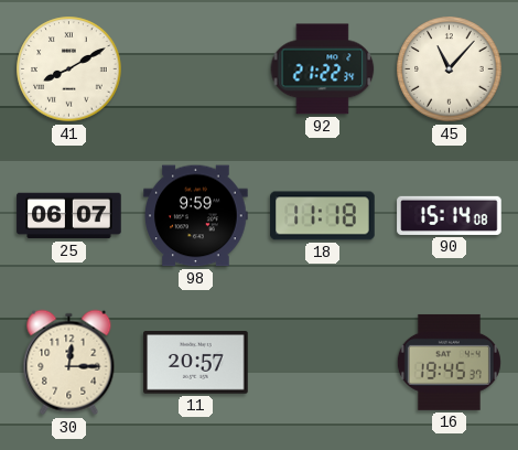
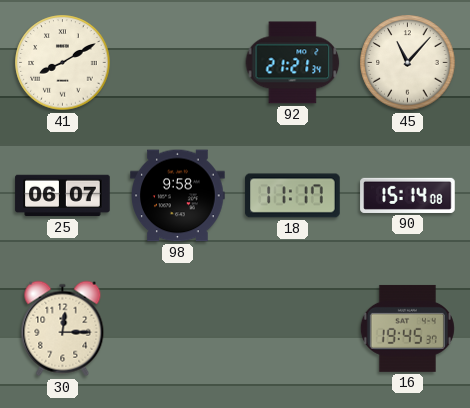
92: 21:22 -> 21:21 (293, 63)
98: 9:59 -> 9:58 (178, 196)
18: 11:18 -> 11:17 (293, 196)
11: 20:57 -> none (196, 363)
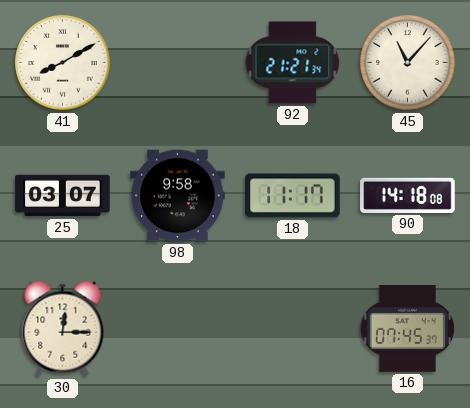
25: 06:07 -> 03:07 (63, 196)
90: 15:14 -> 14:18 (408, 195)
16: 19:45 -> 07:45 (407, 328)
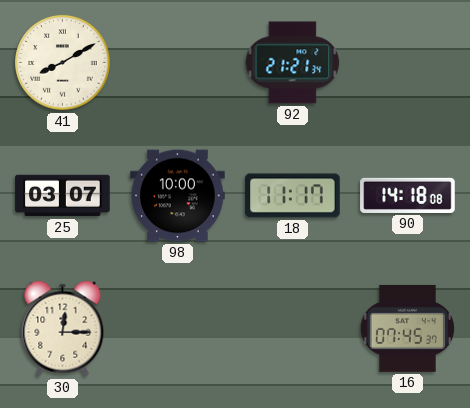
45: 11:07 -> none (408, 63)
98: 9:58 -> 10:00 (178, 196)
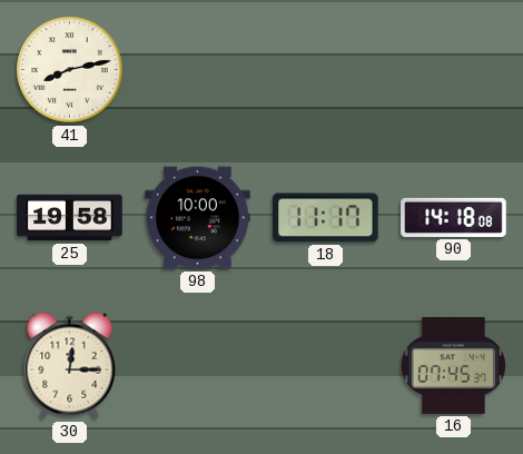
41: 8:10 -> 8:13 (70, 70)
92: 21:21 -> none (293, 63)
25: 03:07 -> 19:58 (70, 218)
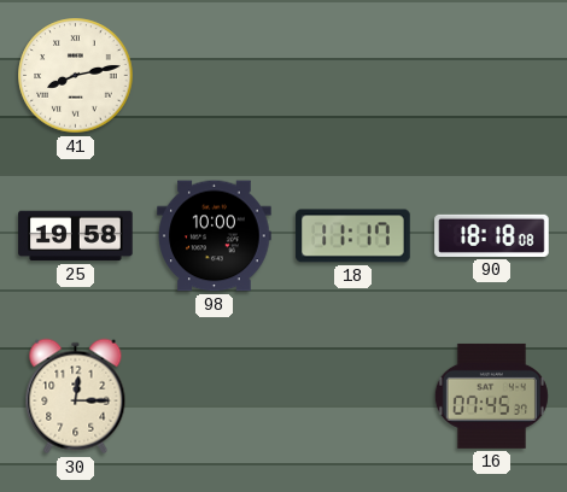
90: 14:18 -> 18:18 (492, 235)
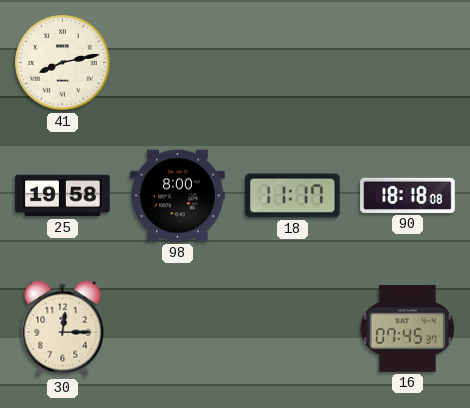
98: 10:00 -> 8:00 (178, 196)
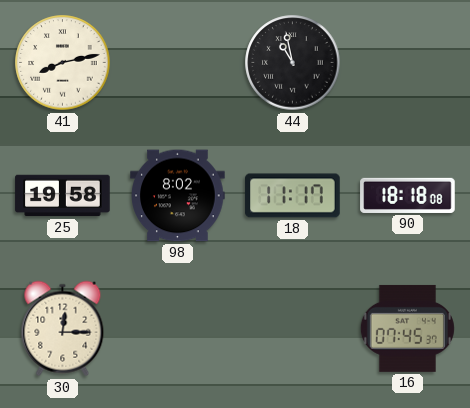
44: none -> 10:58 (293, 63)
98: 8:00 -> 8:02 (178, 196)
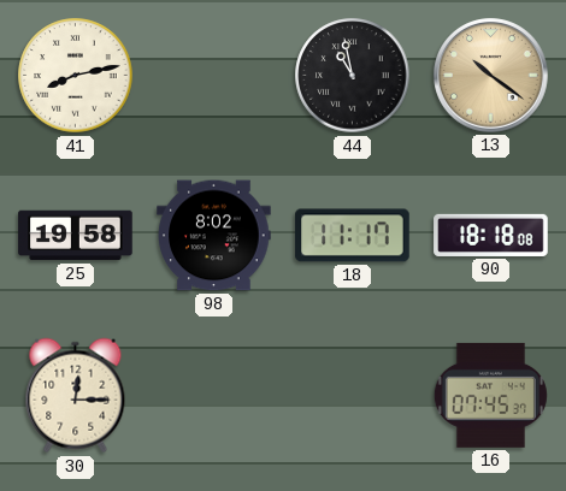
13: none -> 10:21 (491, 76)
